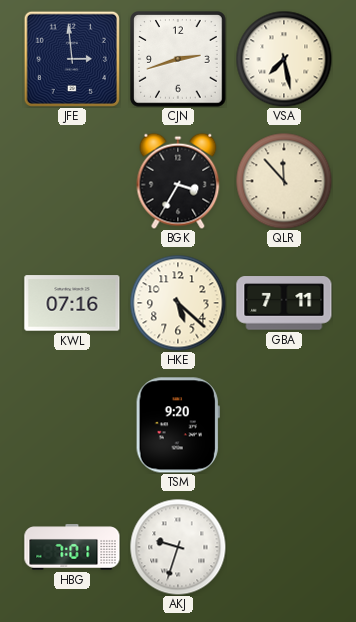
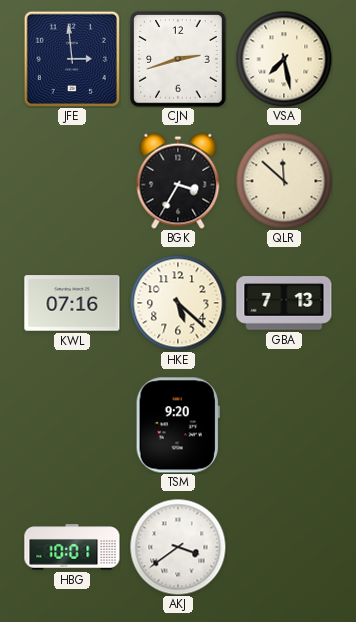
QLR: 11:53 -> 11:52 (284, 181)
GBA: 7:11 -> 7:13 (284, 303)
HBG: 7:01 -> 10:01 (72, 547)
AKJ: 9:33 -> 3:39 (178, 547)
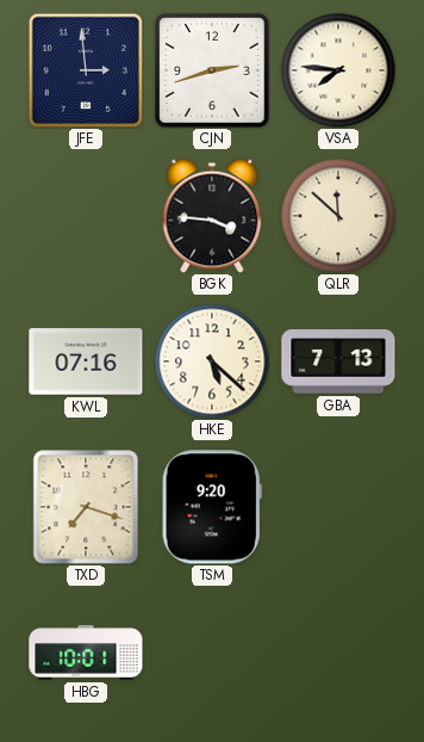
VSA: 7:28 -> 7:46 (338, 70)
BGK: 3:35 -> 3:46 (212, 216)
TXD: none -> 7:18 (86, 507)
AKJ: 3:39 -> none (178, 547)
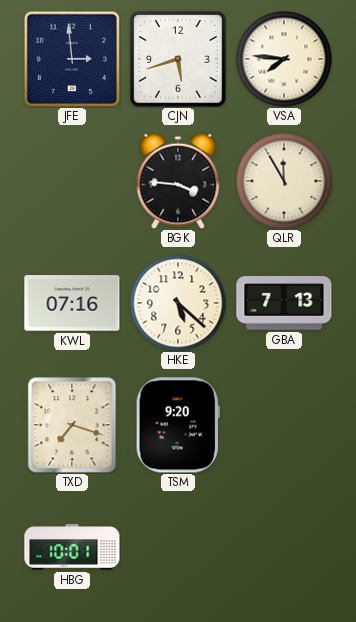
CJN: 2:42 -> 5:42 (178, 59)
QLR: 11:52 -> 11:55 (284, 181)
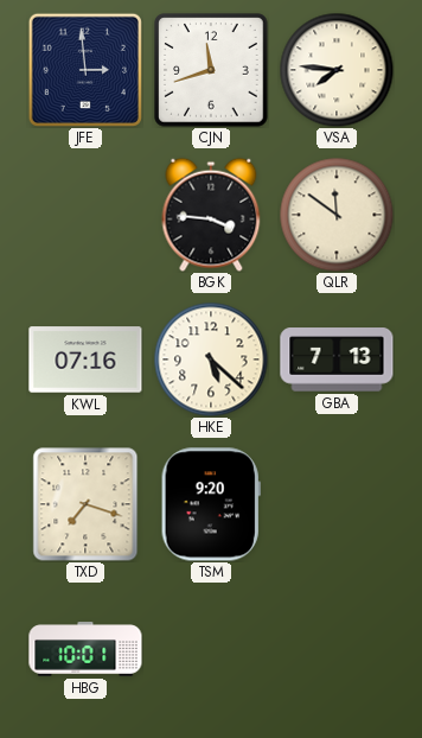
CJN: 5:42 -> 11:42 (211, 70)
QLR: 11:55 -> 11:51 (337, 215)
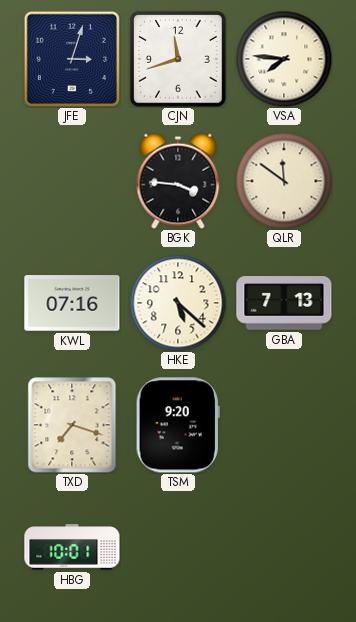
JFE: 2:59 -> 3:03 (72, 59)
